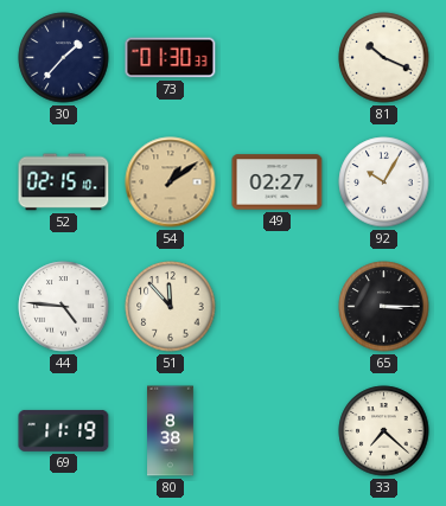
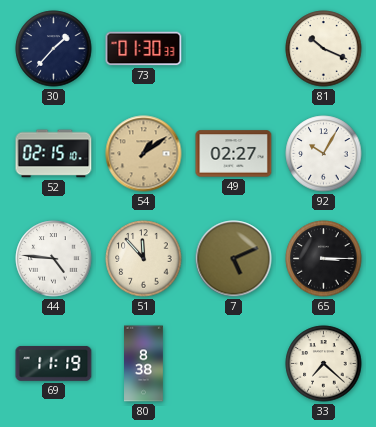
7: none -> 5:11 (234, 259)
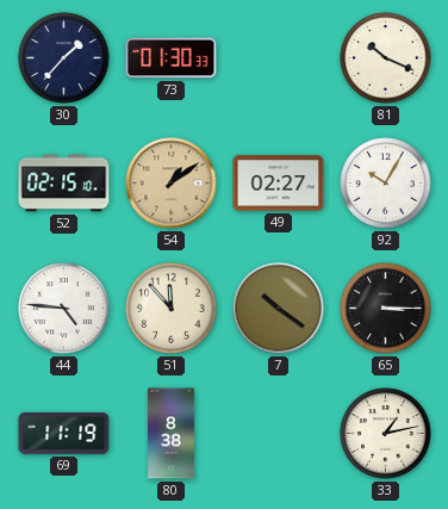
7: 5:11 -> 10:21 (279, 309)
33: 7:22 -> 1:13 (386, 434)
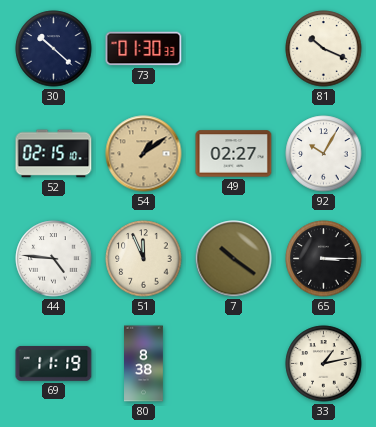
30: 1:37 -> 10:22 (54, 49)
51: 11:53 -> 11:56 (144, 259)
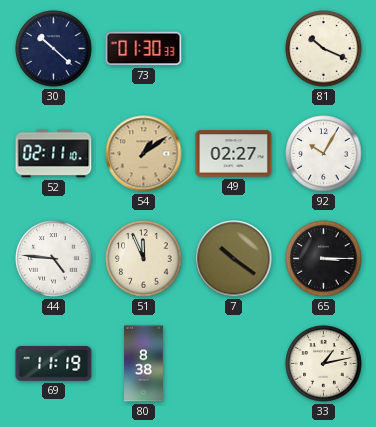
52: 02:15 -> 02:11 (54, 154)
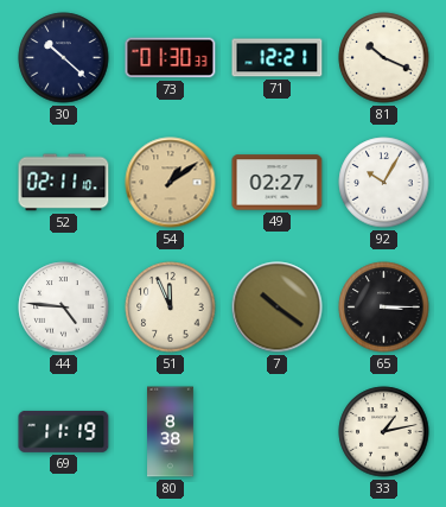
71: none -> 12:21 (278, 58)
